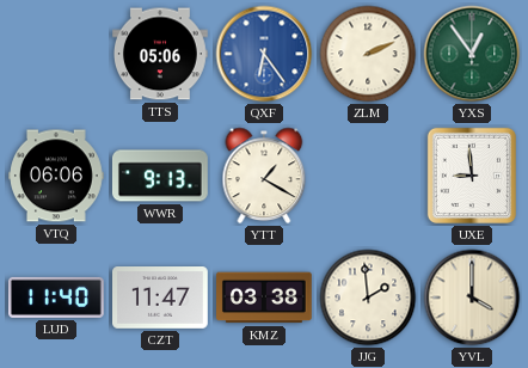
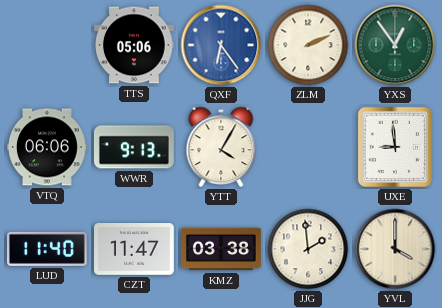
YTT: 1:20 -> 4:05 (221, 147)
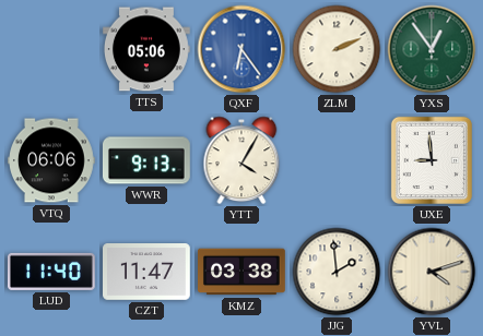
YVL: 4:00 -> 4:12 (432, 272)
